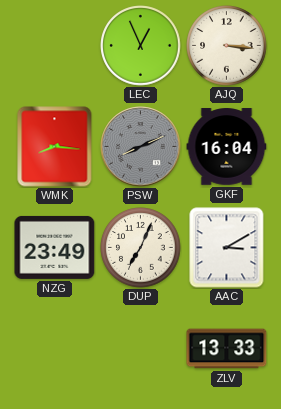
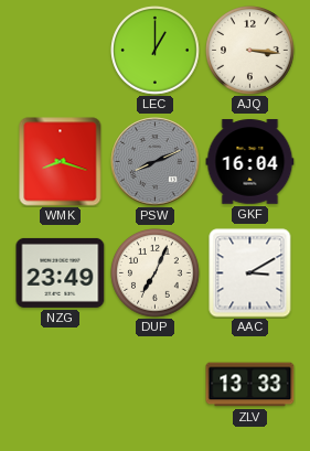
LEC: 12:56 -> 1:00 (156, 51)
WMK: 8:16 -> 8:18 (61, 162)
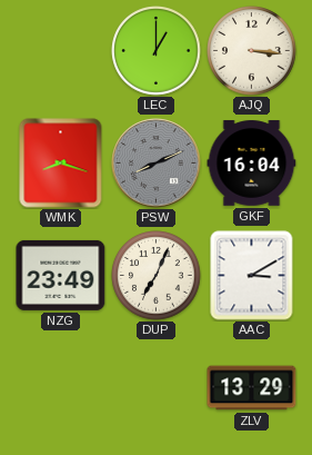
ZLV: 13:33 -> 13:29 (252, 388)
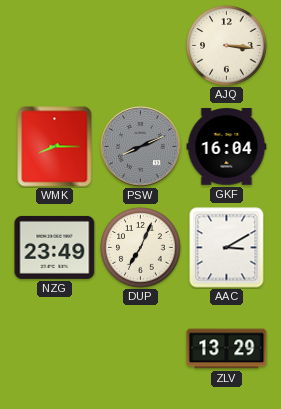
LEC: 1:00 -> none (157, 51)
WMK: 8:18 -> 8:15 (55, 147)
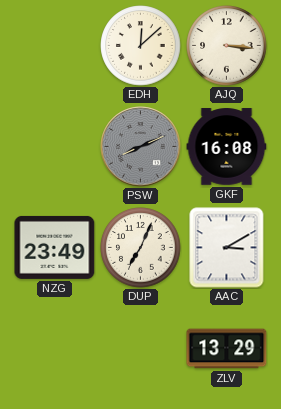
EDH: none -> 12:08 (141, 46)
WMK: 8:15 -> none (55, 147)
GKF: 16:04 -> 16:08 (227, 147)
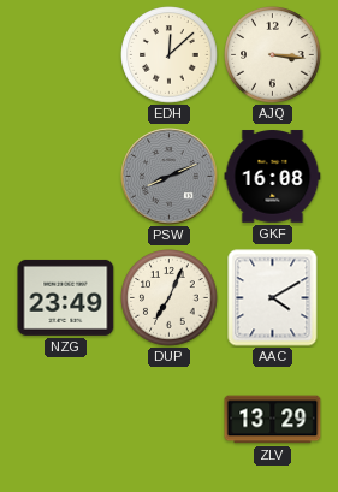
AAC: 3:10 -> 4:10 (273, 298)
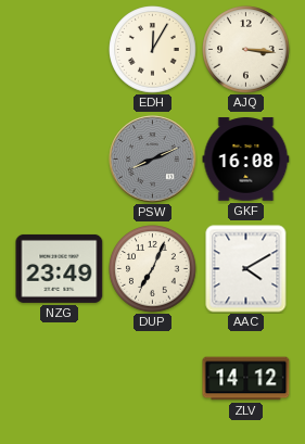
EDH: 12:08 -> 12:05 (153, 50)
ZLV: 13:29 -> 14:12 (246, 379)
